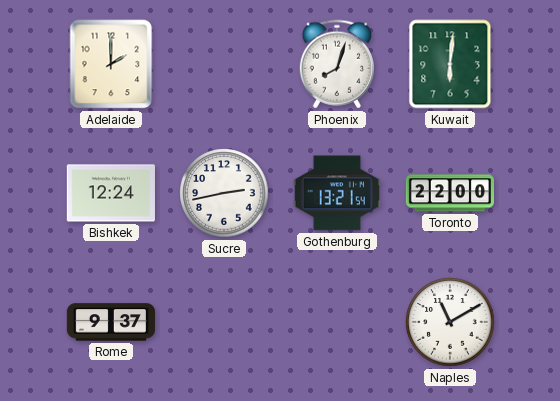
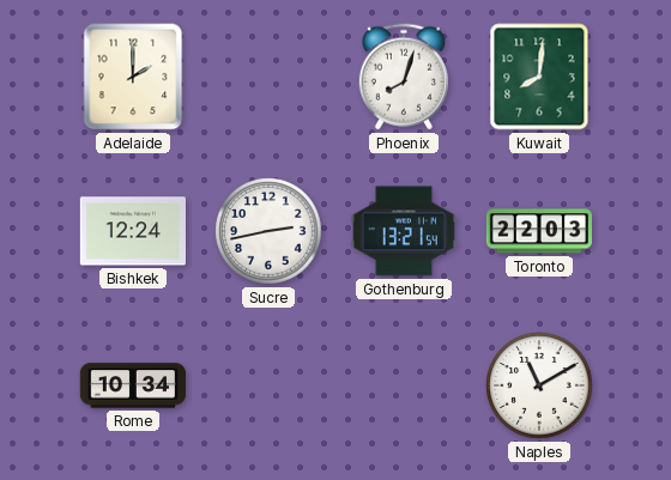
Kuwait: 6:01 -> 8:01 (539, 77)
Toronto: 22:00 -> 22:03 (538, 231)
Rome: 9:37 -> 10:34 (132, 385)
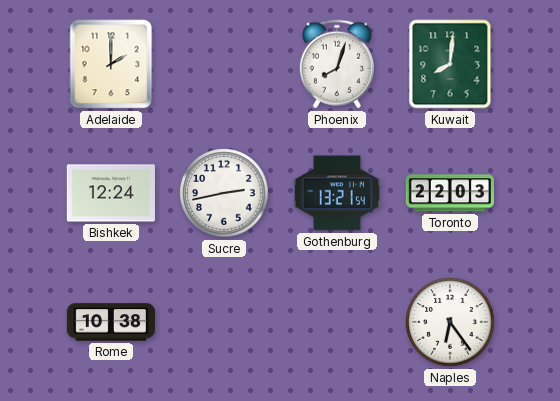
Rome: 10:34 -> 10:38 (110, 322)
Naples: 11:10 -> 6:24 (450, 322)
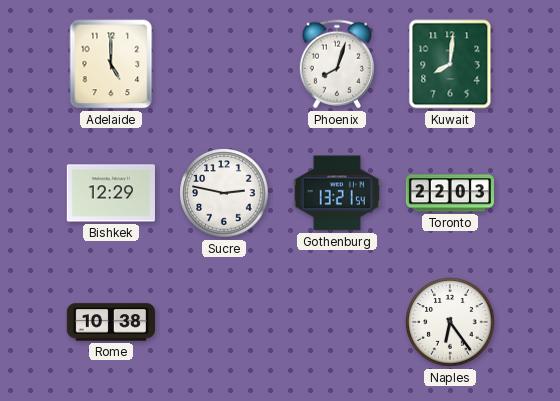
Adelaide: 2:00 -> 5:00 (111, 64)
Bishkek: 12:24 -> 12:29 (111, 193)
Sucre: 2:43 -> 2:47 (224, 193)
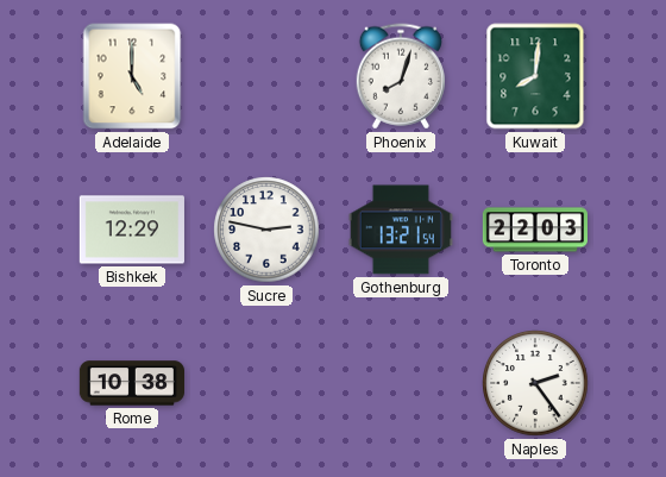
Naples: 6:24 -> 2:24 (535, 383)
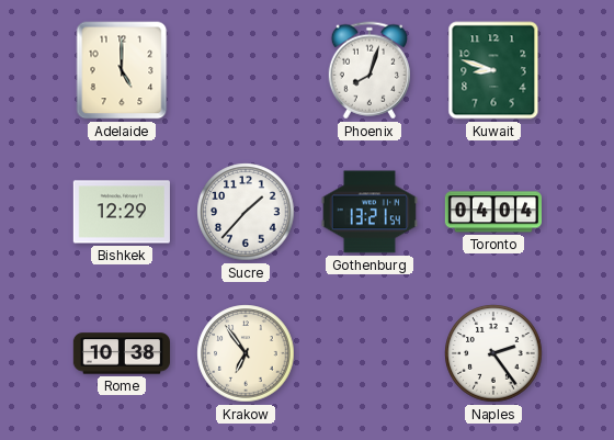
Kuwait: 8:01 -> 8:48 (493, 70)
Sucre: 2:47 -> 1:37 (246, 212)
Toronto: 22:03 -> 04:04 (492, 212)
Krakow: none -> 6:54 (246, 353)
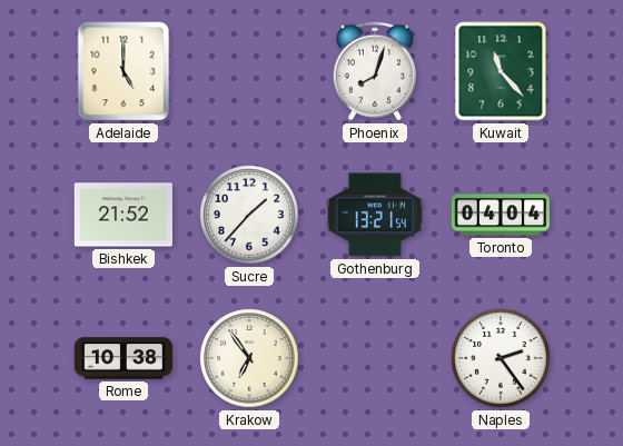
Kuwait: 8:48 -> 11:23 (501, 71)
Bishkek: 12:29 -> 21:52 (123, 215)
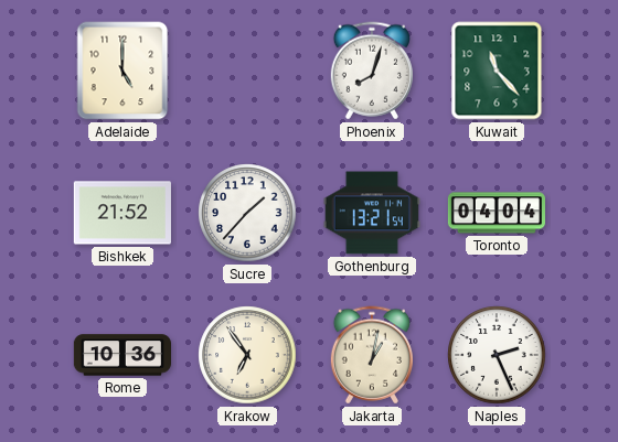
Rome: 10:38 -> 10:36 (121, 355)
Jakarta: none -> 1:02 (371, 355)
Naples: 2:24 -> 2:26 (497, 355)
